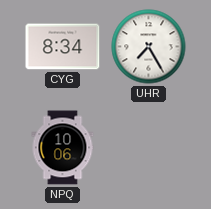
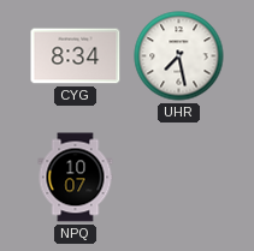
UHR: 7:25 -> 7:28 (179, 56)
NPQ: 10:06 -> 10:07 (76, 178)
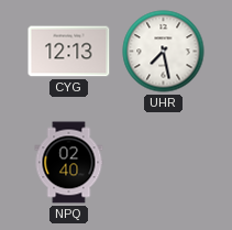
CYG: 8:34 -> 12:13 (69, 52)
NPQ: 10:07 -> 02:40 (69, 163)
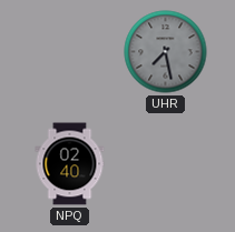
CYG: 12:13 -> none (69, 52)
UHR dial: white -> grey (166, 52)
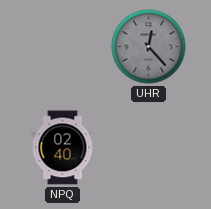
UHR: 7:28 -> 12:23 (149, 47)
